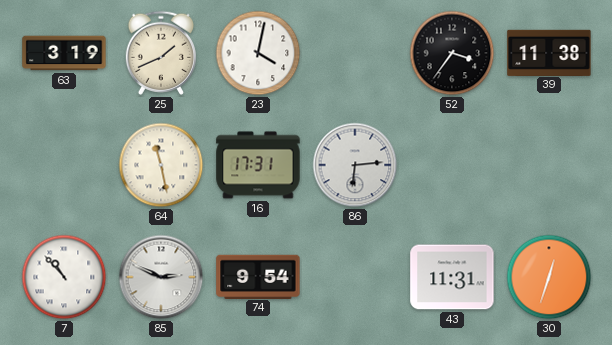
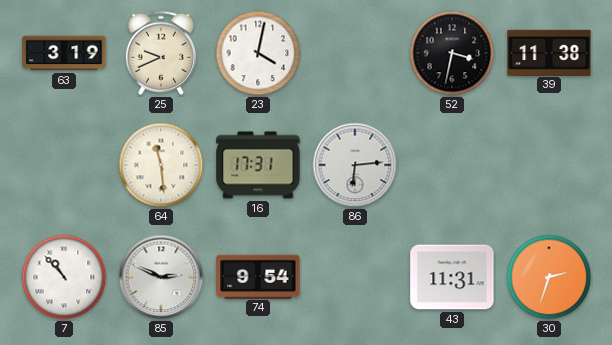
25: 1:41 -> 9:41 (160, 53)
52: 3:36 -> 3:32 (452, 53)
64: 11:28 -> 11:29 (161, 165)
30: 12:33 -> 2:33 (549, 277)
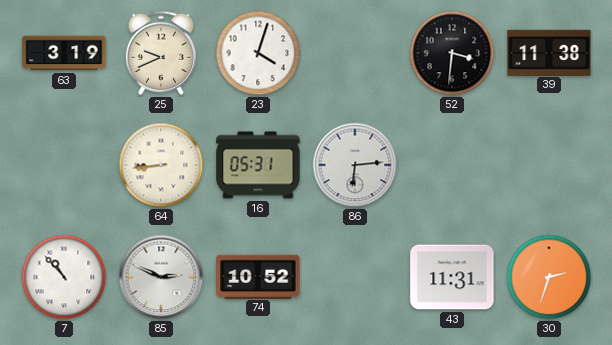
23: 4:02 -> 4:03 (258, 53)
52: 3:32 -> 3:31 (452, 53)
64: 11:29 -> 8:44 (161, 165)
16: 17:31 -> 05:31 (258, 165)
74: 9:54 -> 10:52 (258, 276)
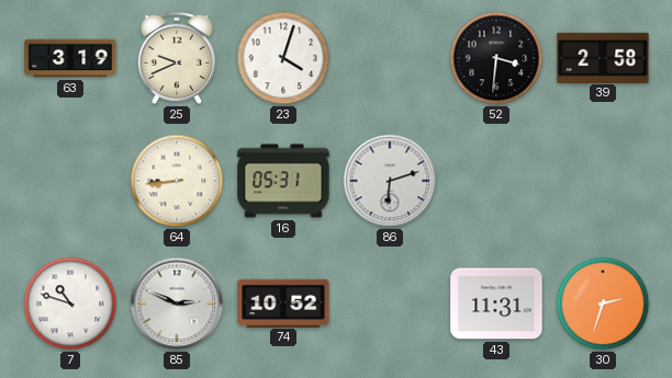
39: 11:38 -> 2:58 (603, 57)
86: 6:14 -> 6:12 (390, 181)
7: 10:53 -> 10:48 (70, 303)
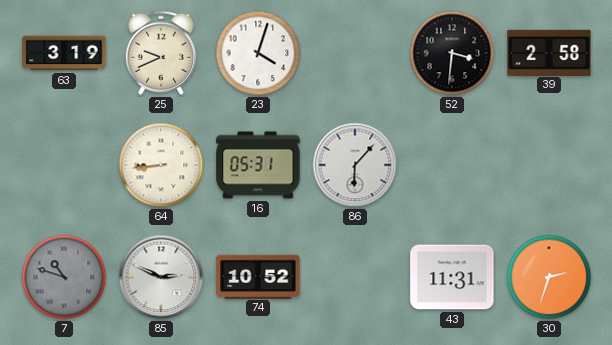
86: 6:12 -> 6:07 (355, 165)
7 dial: white -> grey (64, 277)
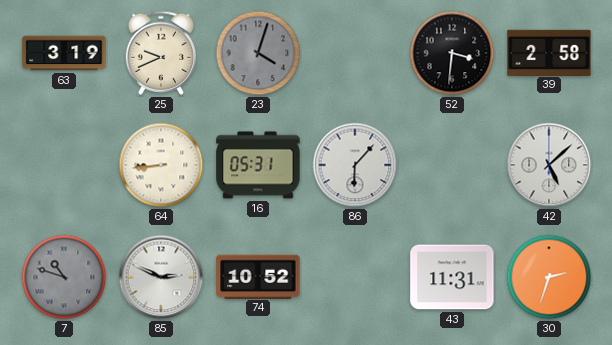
23 dial: white -> grey (258, 53)
42: none -> 5:08 (549, 165)
